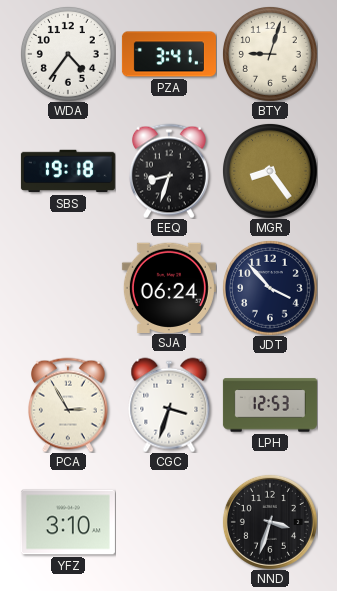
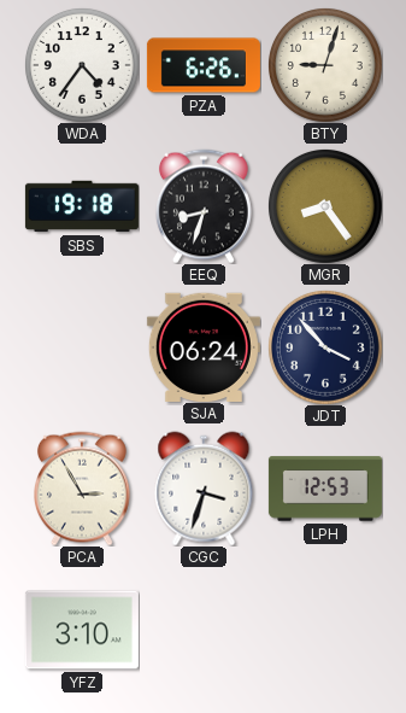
PZA: 3:41 -> 6:26 (204, 65)
NND: 3:33 -> none (270, 522)
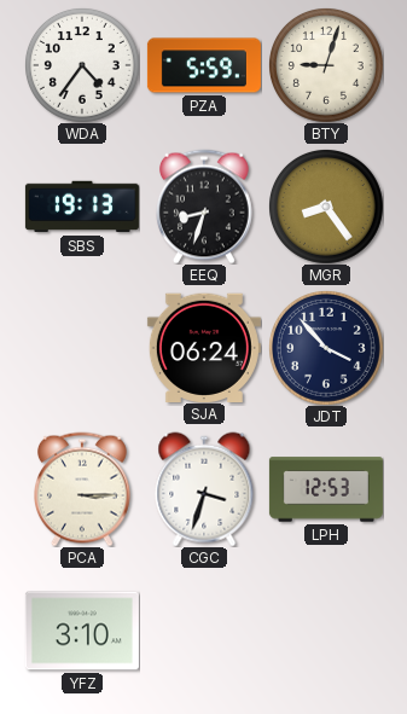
PZA: 6:26 -> 5:59 (204, 65)
SBS: 19:18 -> 19:13 (82, 207)
PCA: 2:55 -> 3:15 (82, 489)
